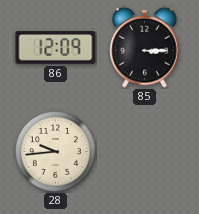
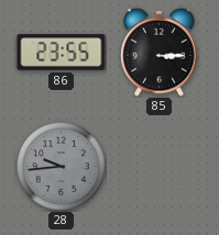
86: 12:09 -> 23:55 (62, 53)
28 dial: cream -> grey (62, 167)
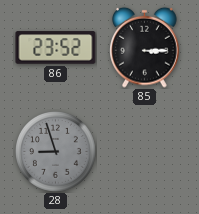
86: 23:55 -> 23:52 (56, 48)
28: 9:44 -> 8:57 (56, 152)
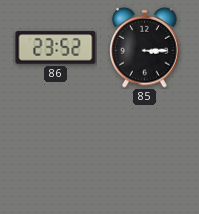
28: 8:57 -> none (56, 152)
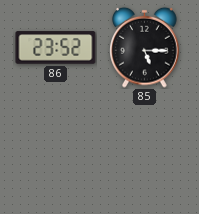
85: 3:15 -> 5:15 (145, 47)
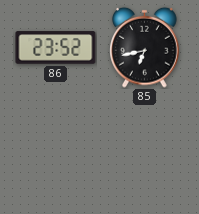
85: 5:15 -> 6:43 (145, 47)
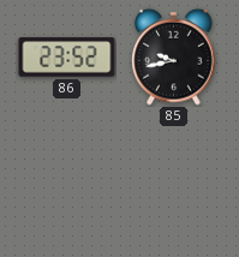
85: 6:43 -> 9:43 (174, 56)
